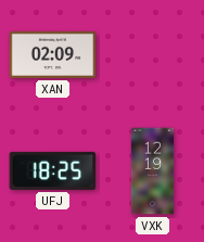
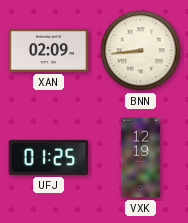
BNN: none -> 8:44 (141, 51)
UFJ: 18:25 -> 01:25 (49, 157)
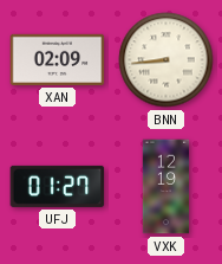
UFJ: 01:25 -> 01:27 (58, 186)
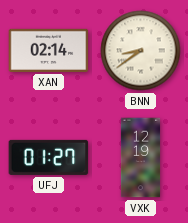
XAN: 02:09 -> 02:14 (49, 50)
BNN: 8:44 -> 8:39 (141, 51)
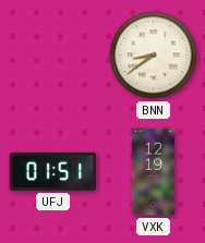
XAN: 02:14 -> none (49, 50)
UFJ: 01:27 -> 01:51 (53, 171)
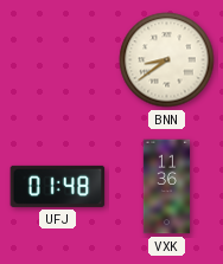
UFJ: 01:51 -> 01:48 (58, 186)
VXK: 12:19 -> 11:36 (167, 187)
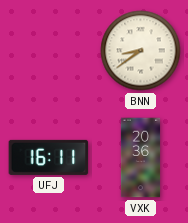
UFJ: 01:48 -> 16:11 (49, 157)
VXK: 11:36 -> 20:36 (141, 158)
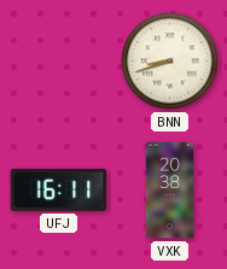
BNN: 8:39 -> 8:42 (170, 62)
VXK: 20:36 -> 20:38 (170, 191)
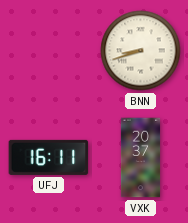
VXK: 20:38 -> 20:37 (141, 158)
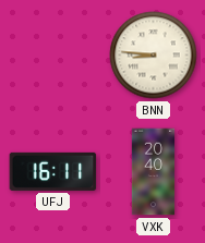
BNN: 8:42 -> 8:46 (154, 56)
VXK: 20:37 -> 20:40 (154, 172)
